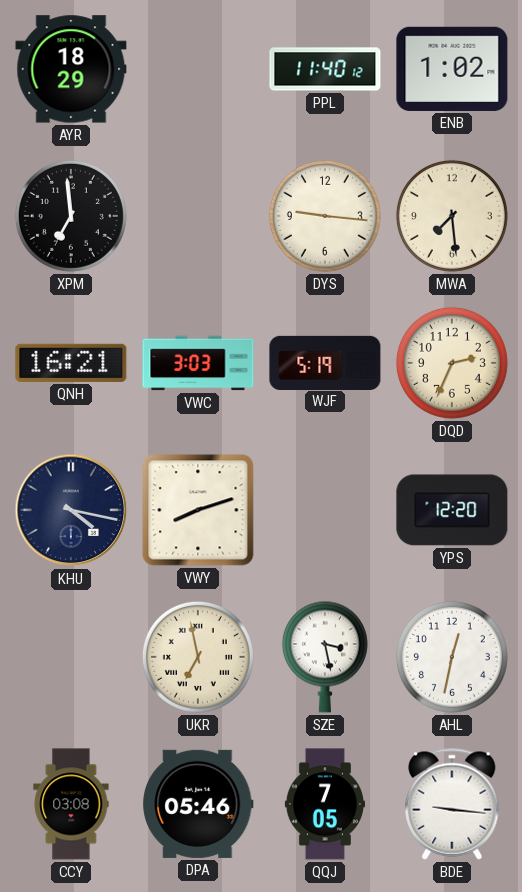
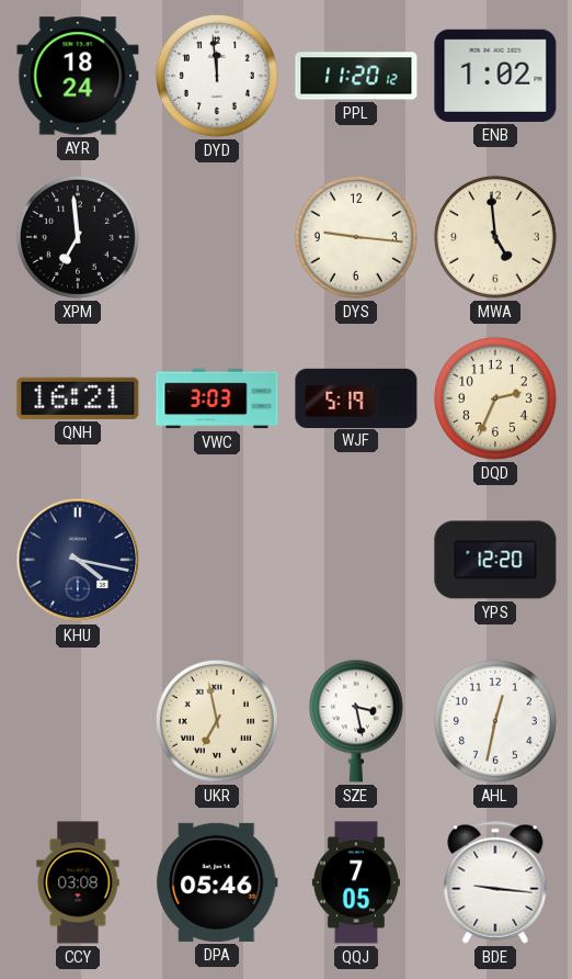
AYR: 18:29 -> 18:24 (78, 76)
DYD: none -> 11:59 (217, 76)
PPL: 11:40 -> 11:20 (356, 76)
MWA: 7:29 -> 4:59 (495, 237)
VWY: 8:12 -> none (198, 510)
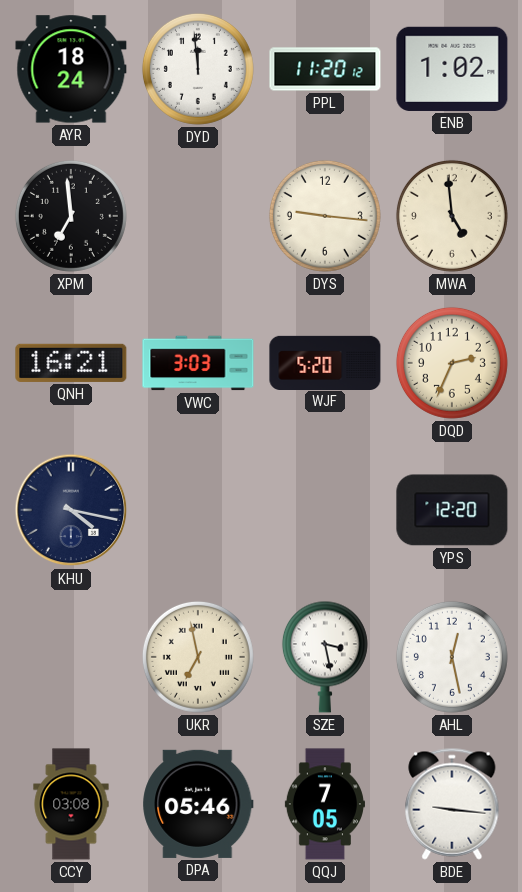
WJF: 5:19 -> 5:20 (325, 362)
AHL: 12:32 -> 12:28 (452, 657)
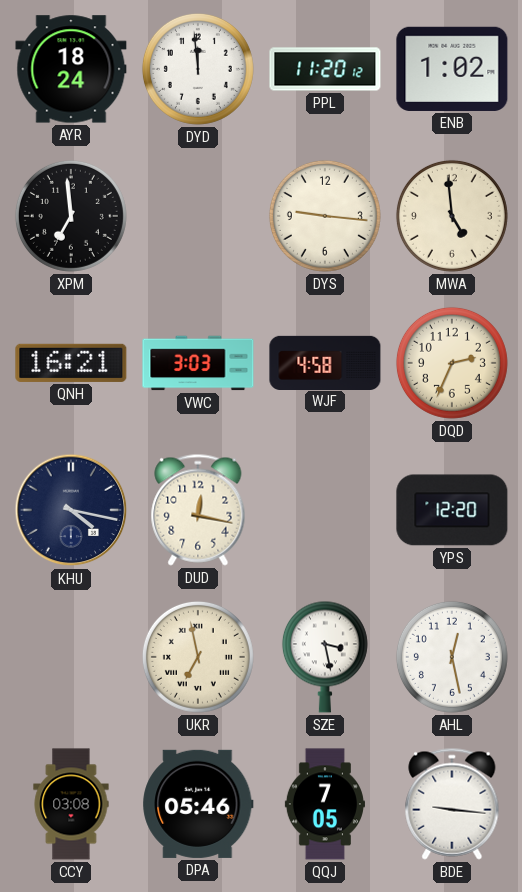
WJF: 5:20 -> 4:58 (325, 362)
DUD: none -> 12:17 (198, 510)
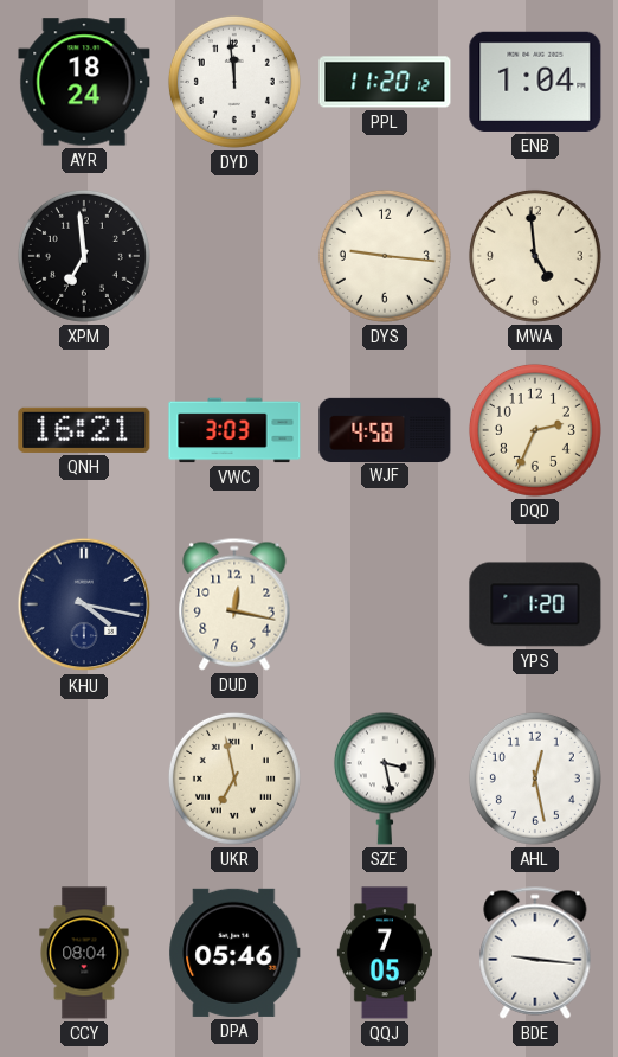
ENB: 1:02 -> 1:04 (535, 82)
YPS: 12:20 -> 1:20 (535, 604)
CCY: 03:08 -> 08:04 (84, 953)
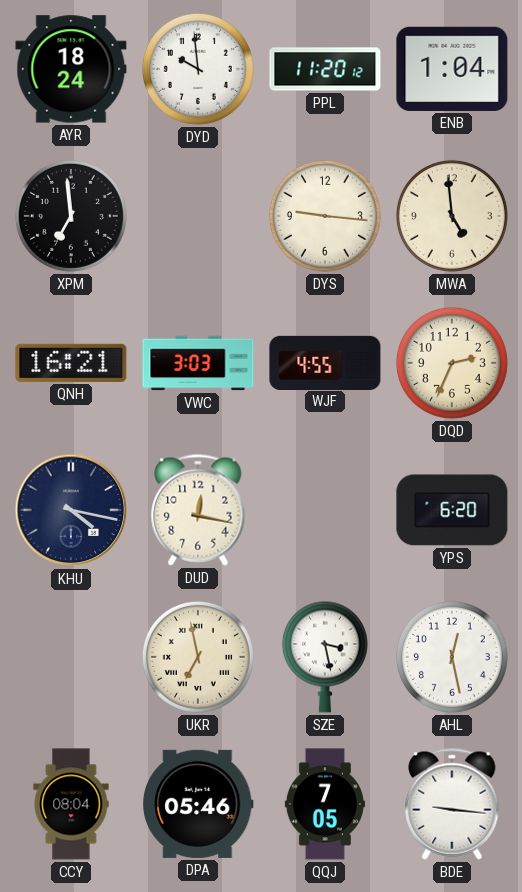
DYD: 11:59 -> 9:59 (198, 69)
WJF: 4:58 -> 4:55 (325, 362)
YPS: 1:20 -> 6:20 (452, 510)
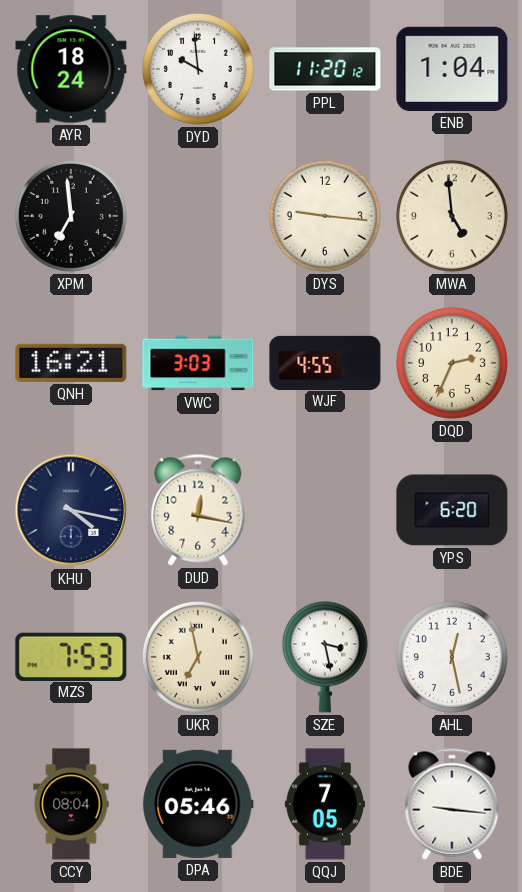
MZS: none -> 7:53 (71, 656)
